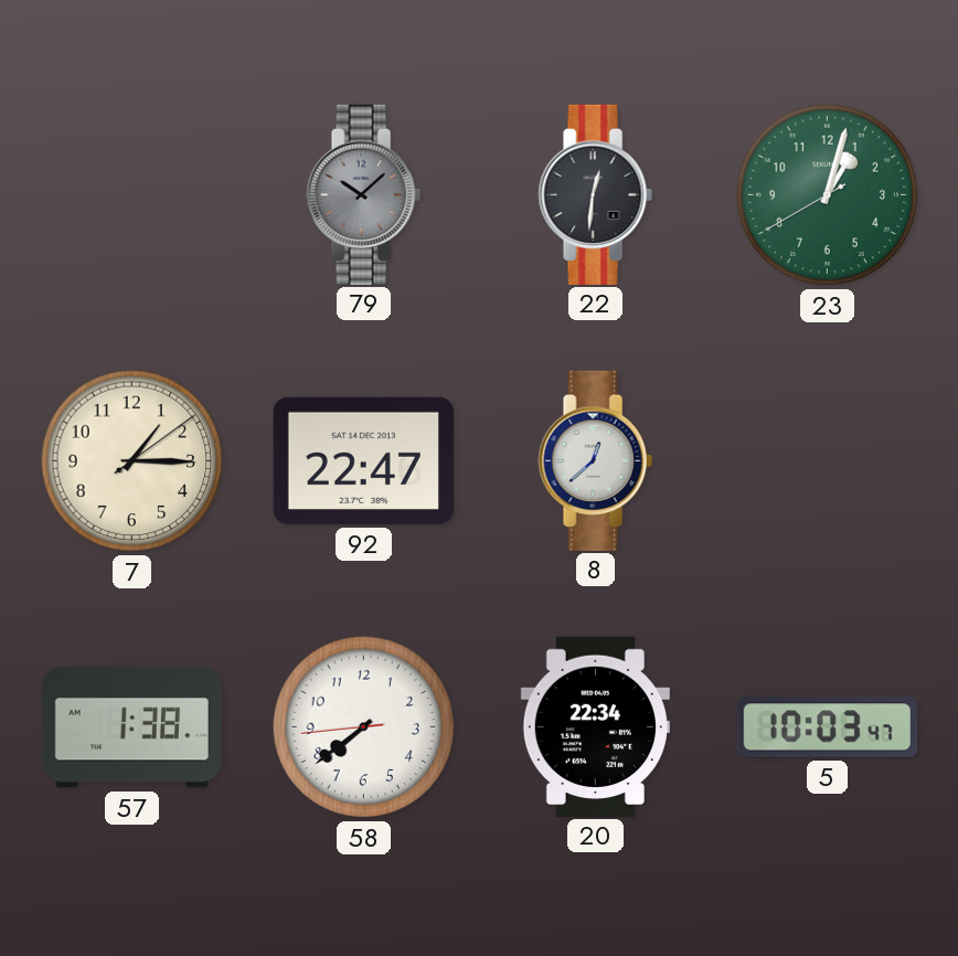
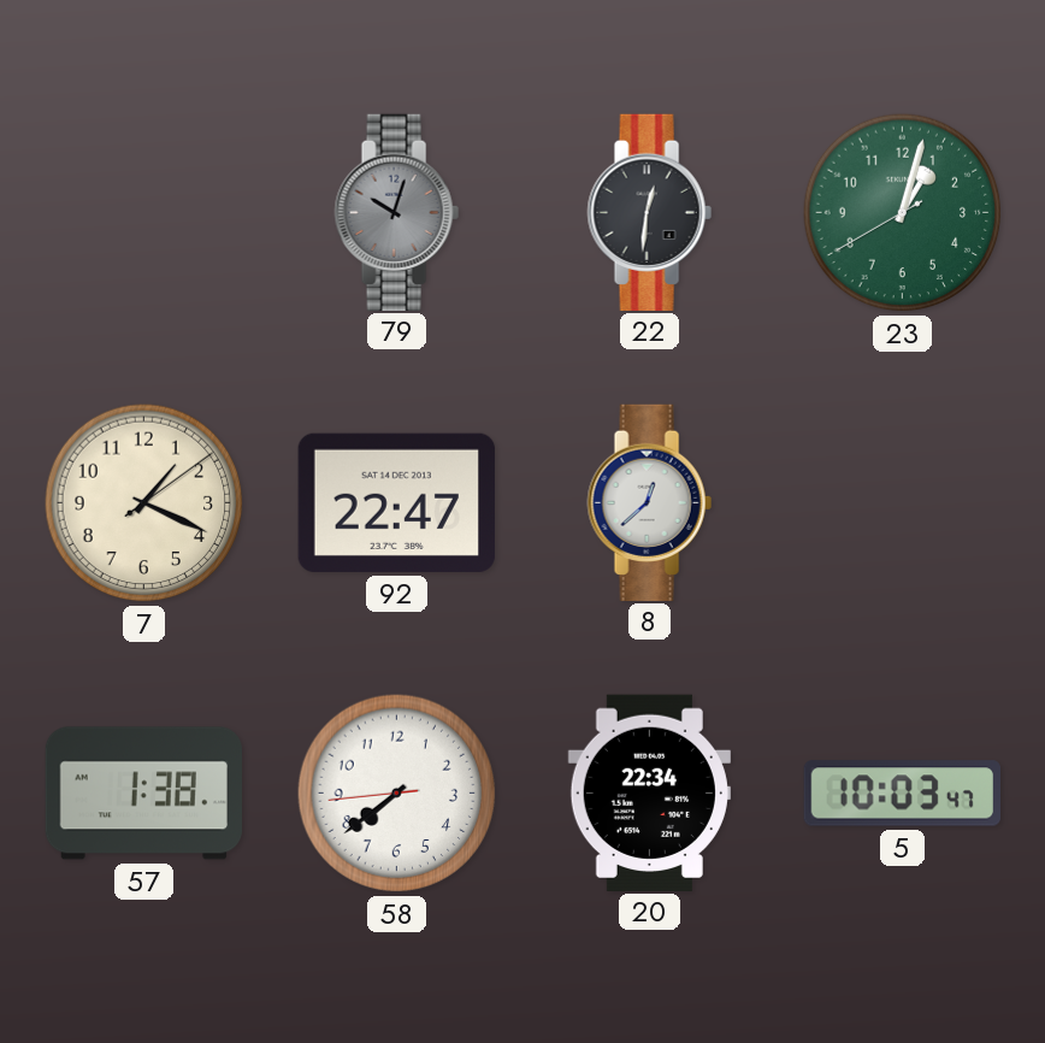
79: 10:08 -> 10:03 (396, 212)
7: 1:15 -> 1:19 (144, 503)
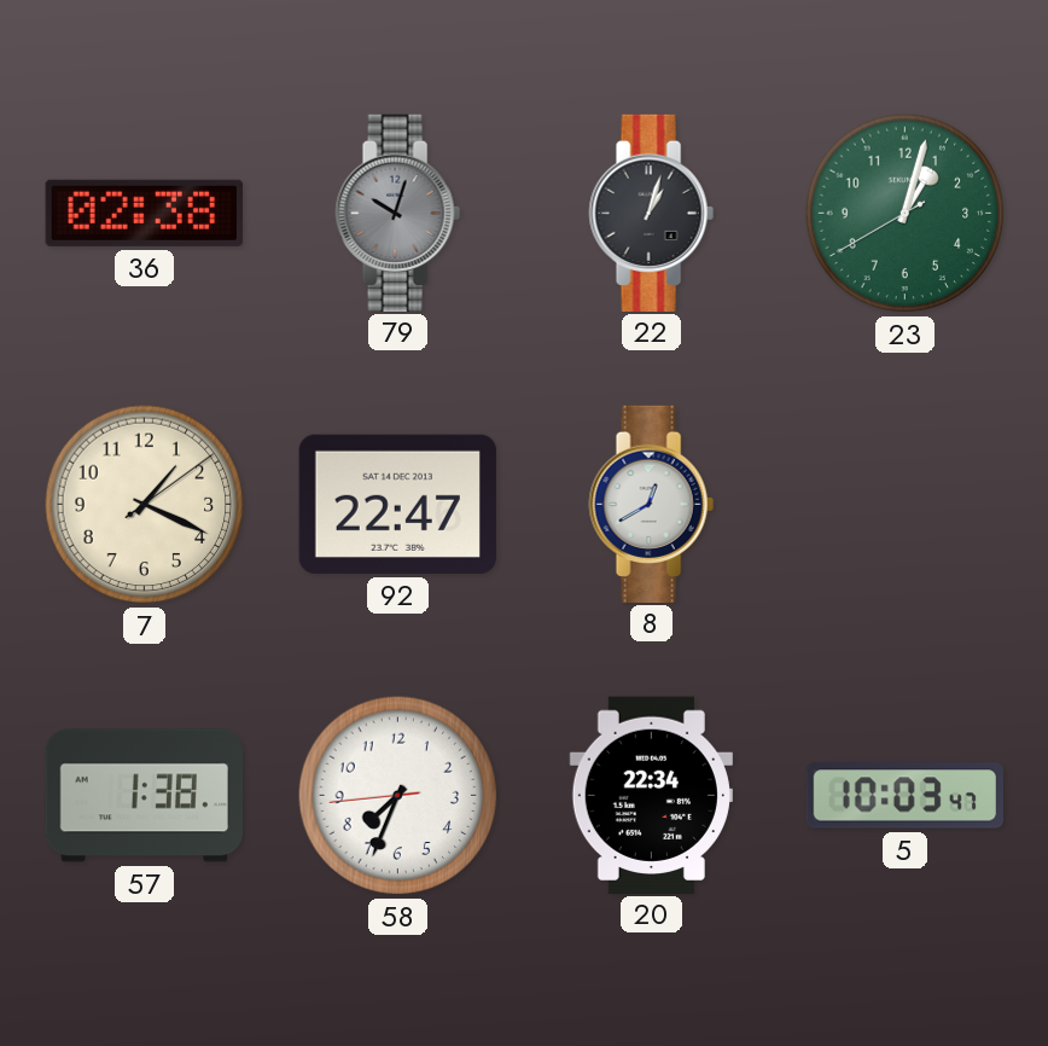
36: none -> 02:38 (144, 213)
22: 12:31 -> 1:03 (651, 213)
8: 12:38 -> 12:40 (651, 504)
58: 7:38 -> 7:33 (398, 796)
